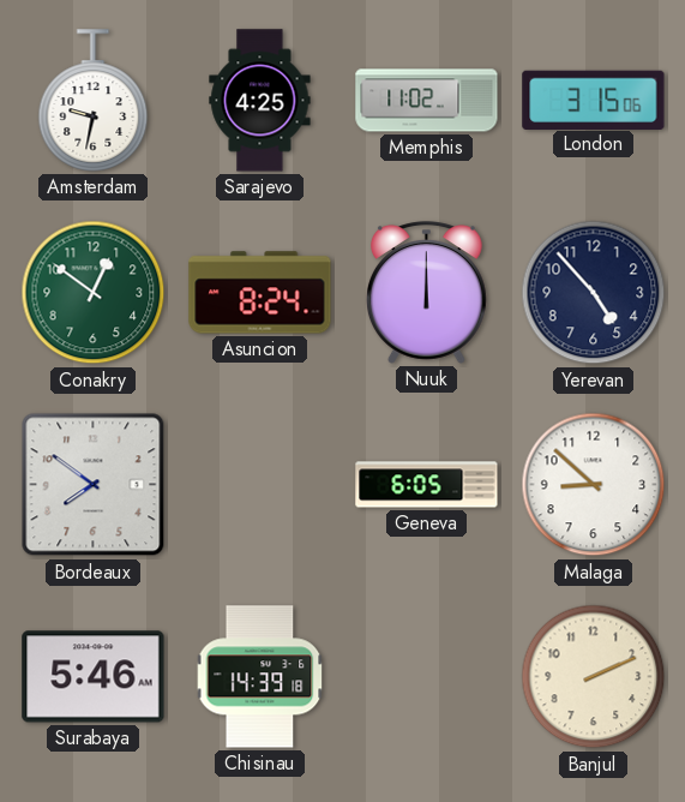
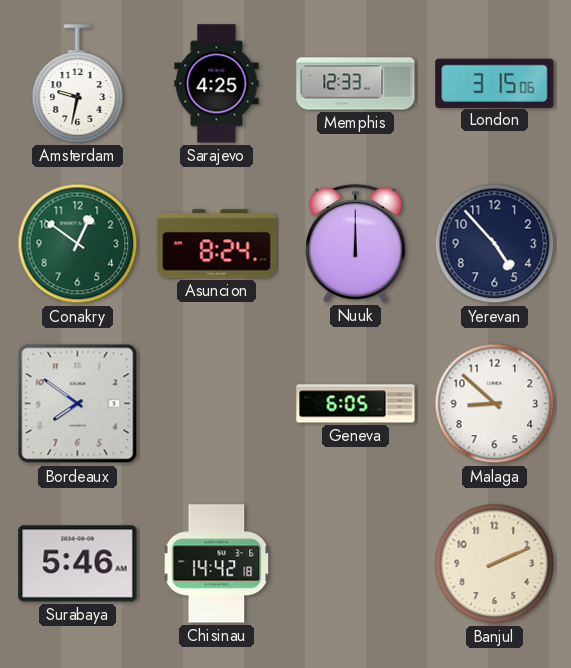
Memphis: 11:02 -> 12:33 (356, 84)
Chisinau: 14:39 -> 14:42 (217, 564)
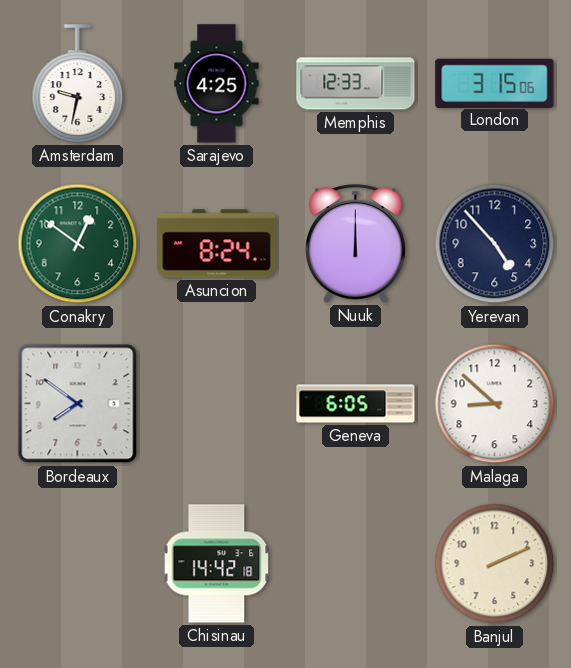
Surabaya: 5:46 -> none (78, 564)
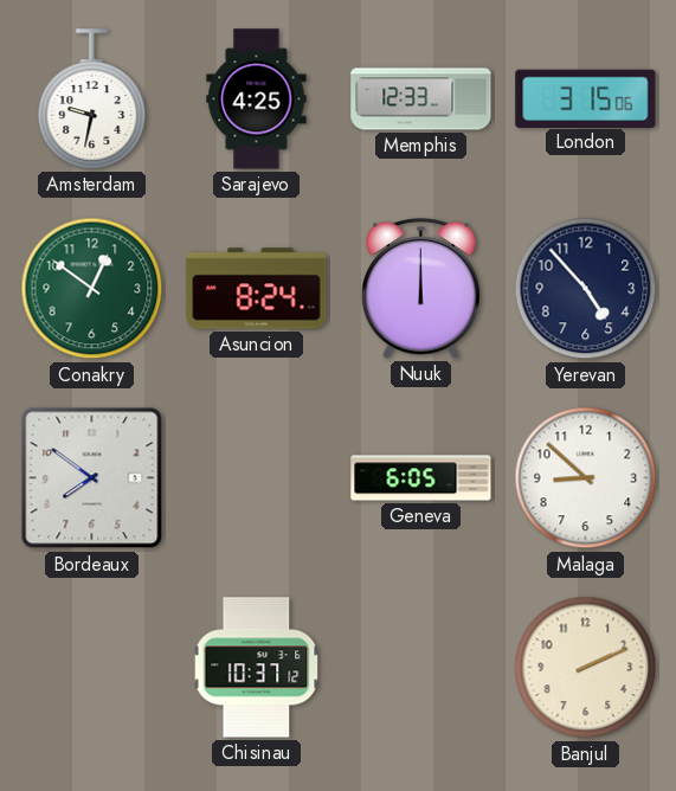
Chisinau: 14:42 -> 10:37 (257, 668)
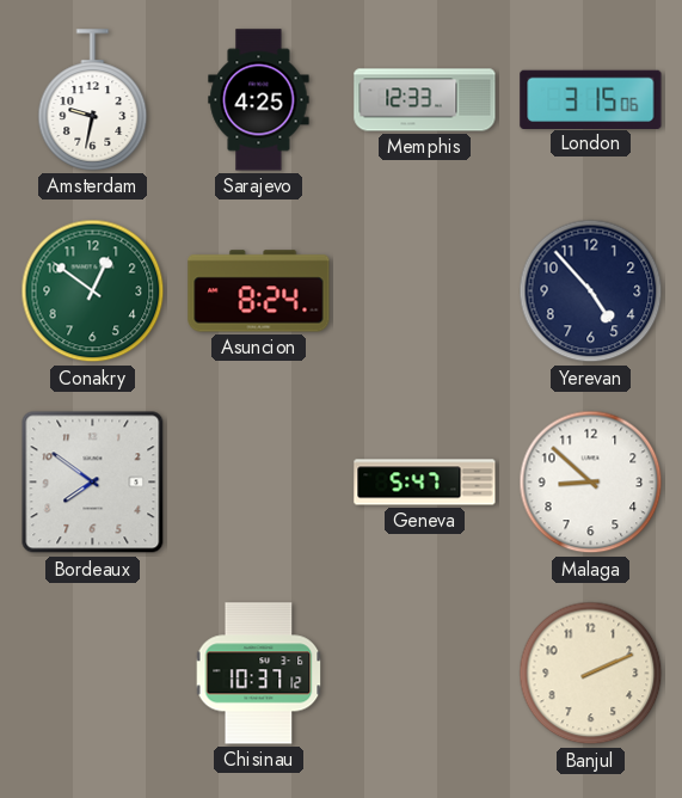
Nuuk: 12:00 -> none (420, 289)
Geneva: 6:05 -> 5:47 (425, 483)
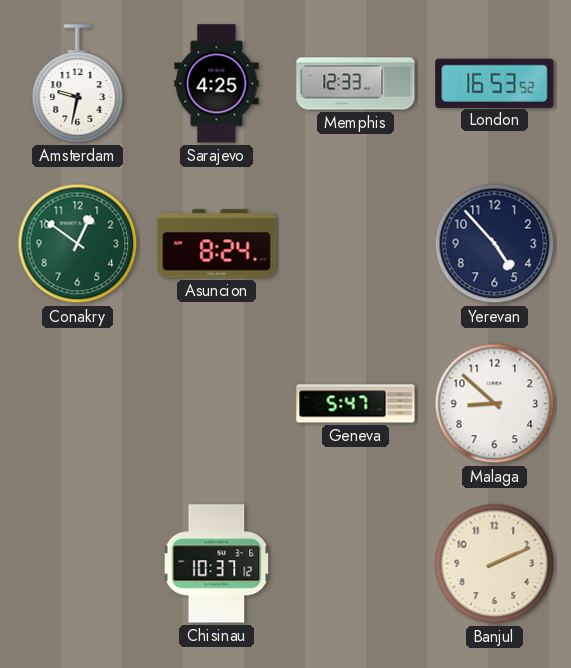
London: 3:15 -> 16:53 (495, 83)
Bordeaux: 7:51 -> none (93, 483)
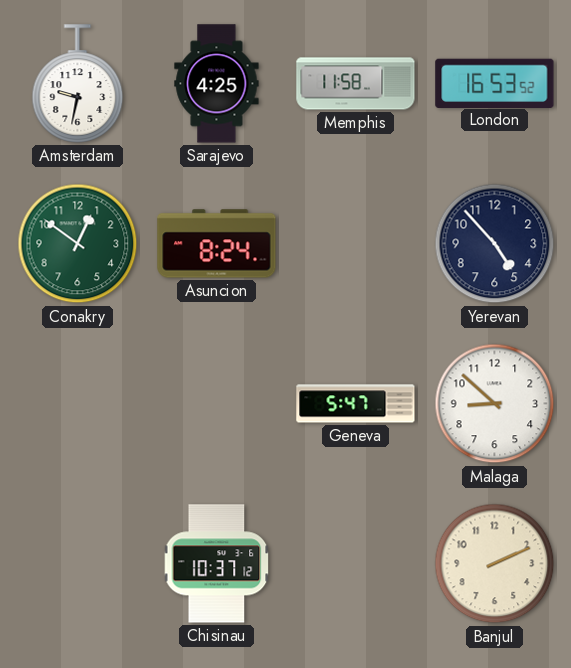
Memphis: 12:33 -> 11:58 (356, 84)
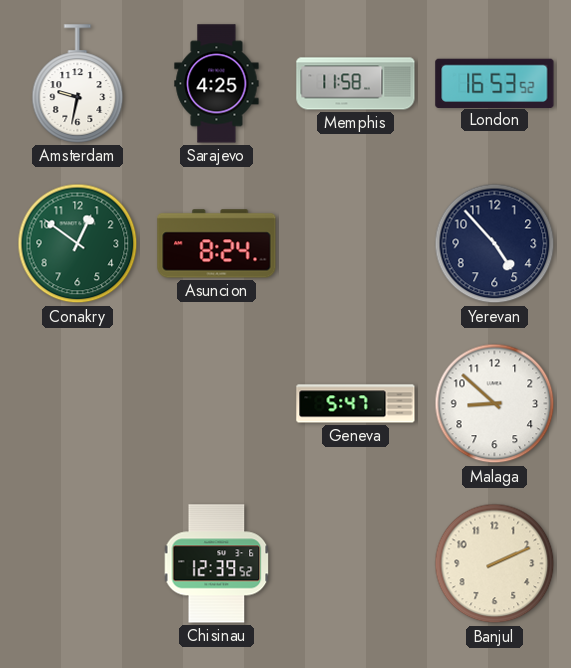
Chisinau: 10:37 -> 12:39 (217, 564)
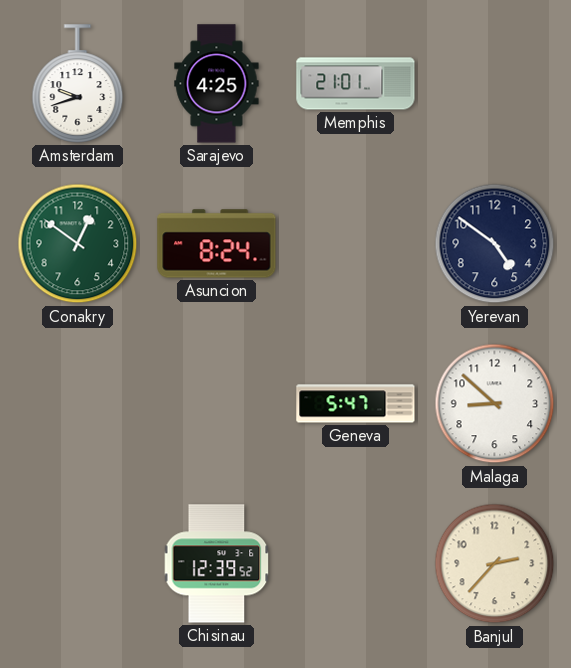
Amsterdam: 9:32 -> 9:42 (78, 84)
Memphis: 11:58 -> 21:01 (356, 84)
London: 16:53 -> none (495, 83)
Yerevan: 4:53 -> 4:51 (495, 244)
Banjul: 2:11 -> 2:37 (495, 564)
